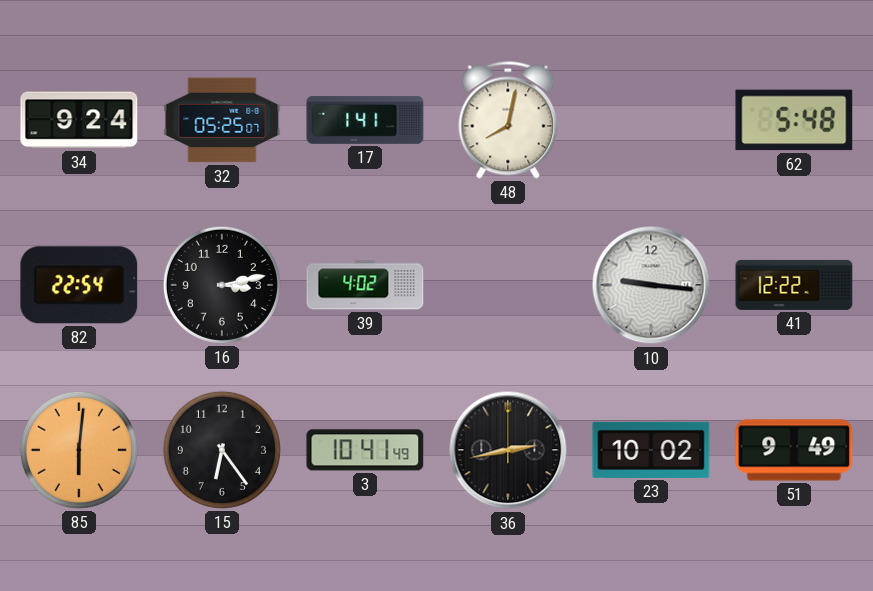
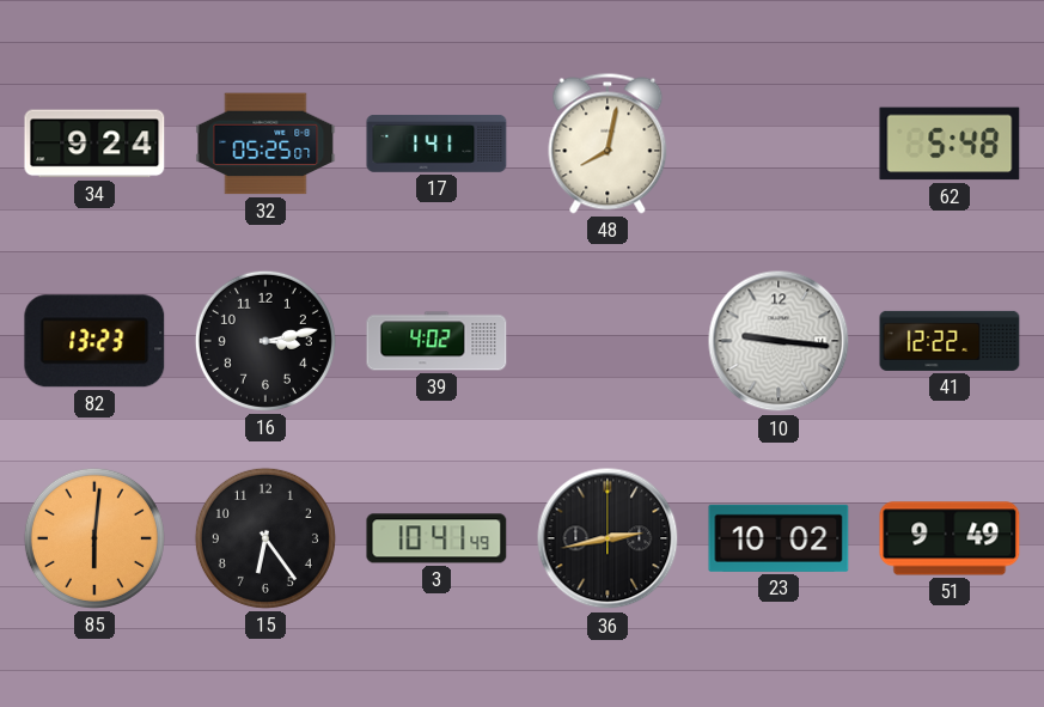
82: 22:54 -> 13:23 (94, 341)
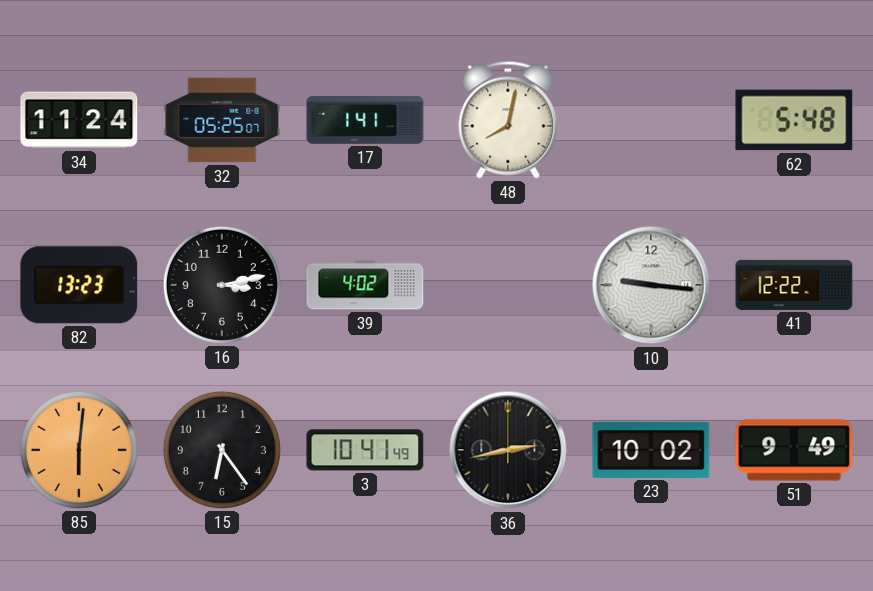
34: 9:24 -> 11:24 (79, 120)
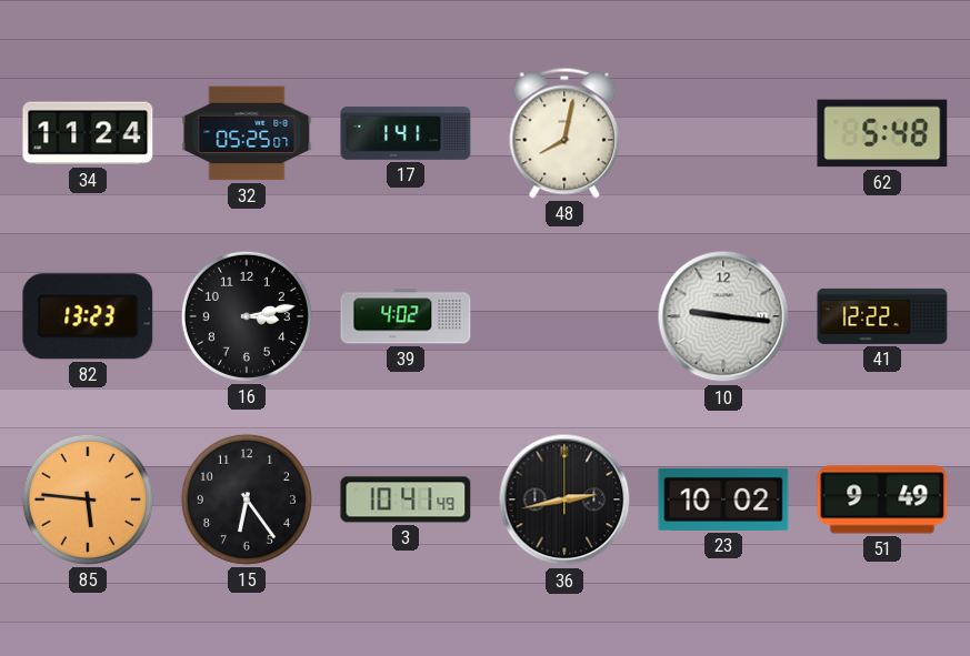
85: 6:01 -> 5:46 (88, 499)
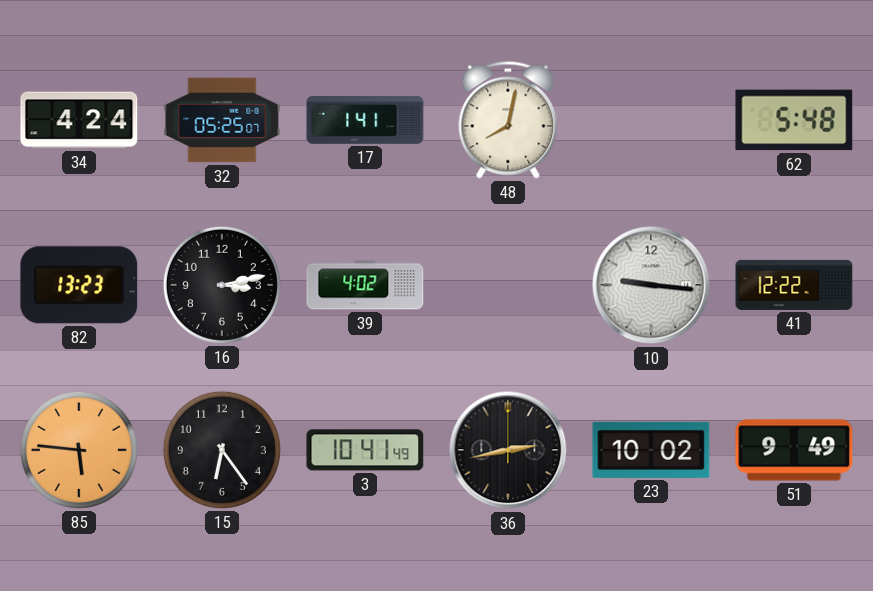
34: 11:24 -> 4:24 (79, 120)
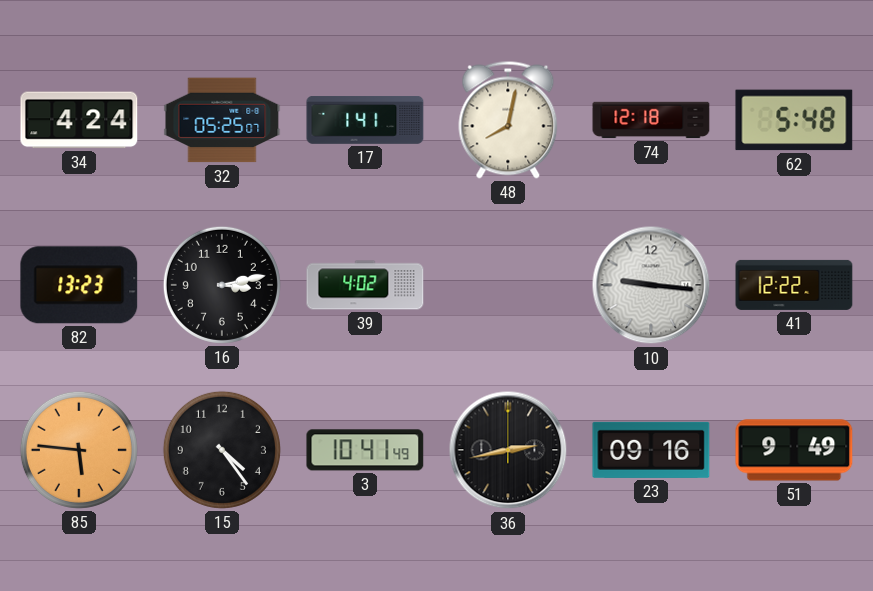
74: none -> 12:18 (651, 120)
15: 6:24 -> 4:24 (222, 450)
23: 10:02 -> 09:16 (651, 450)
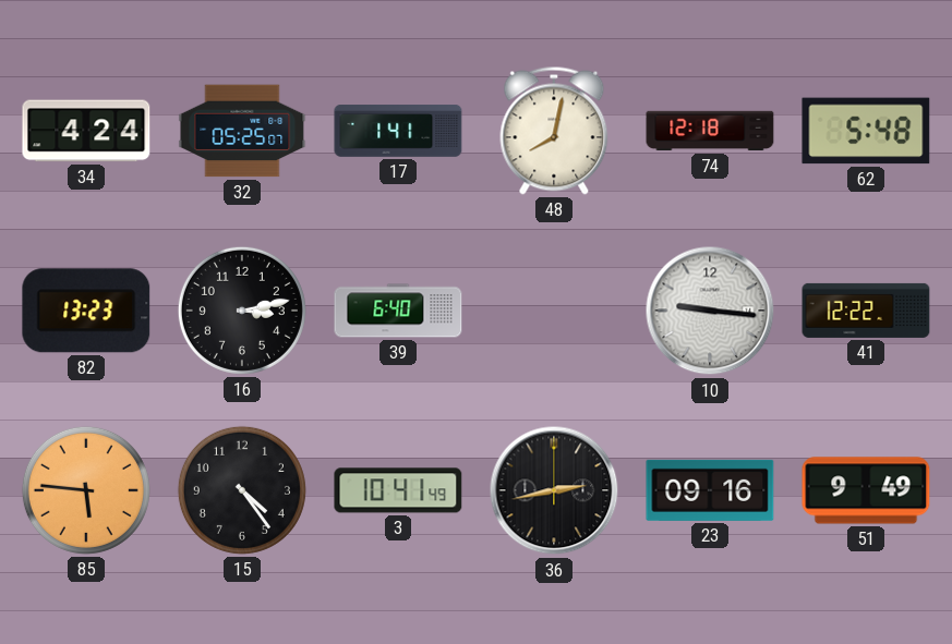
39: 4:02 -> 6:40 (398, 311)
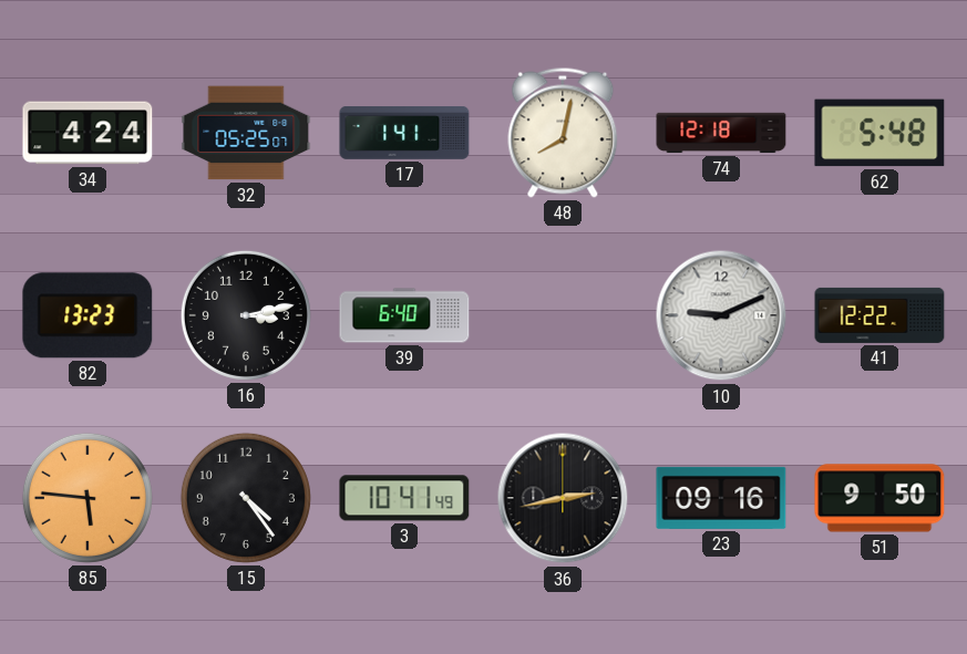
10: 9:16 -> 9:11 (721, 315)
51: 9:49 -> 9:50 (879, 498)
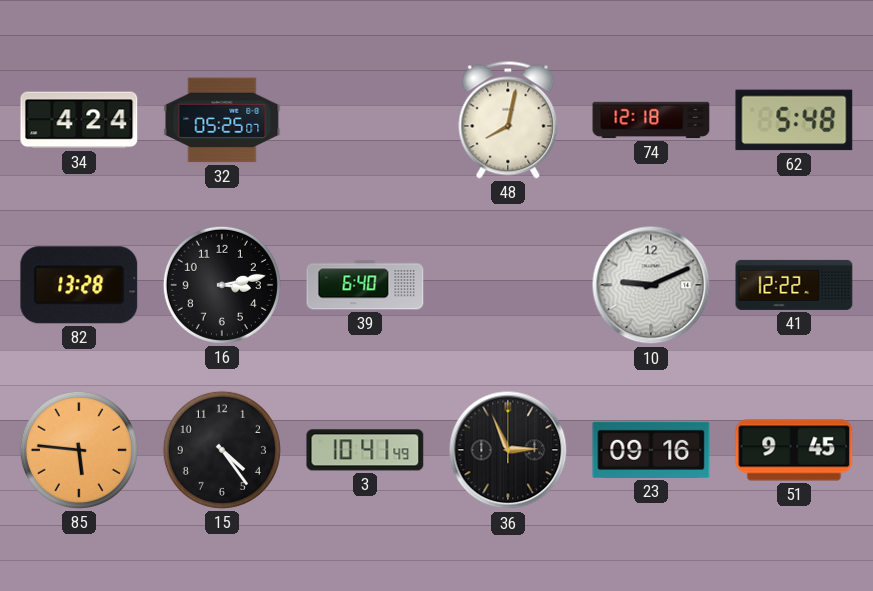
17: 1:41 -> none (404, 134)
82: 13:23 -> 13:28 (79, 285)
36: 2:43 -> 2:56 (508, 450)
51: 9:50 -> 9:45 (794, 450)
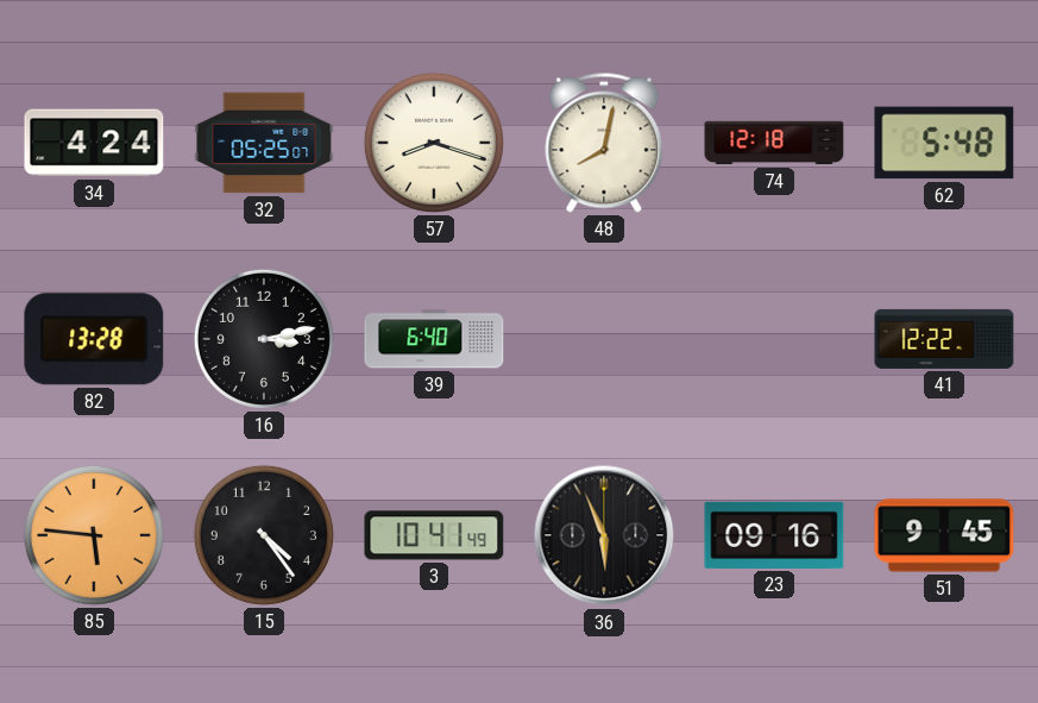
57: none -> 8:18 (434, 143)
10: 9:11 -> none (651, 285)
36: 2:56 -> 5:56 (604, 535)
